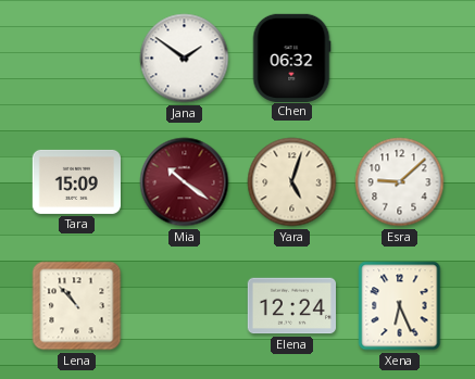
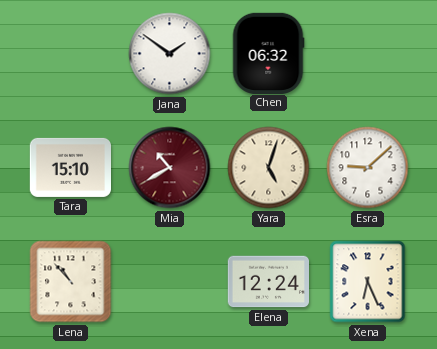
Tara: 15:09 -> 15:10 (70, 167)
Mia: 10:21 -> 10:40 (170, 168)
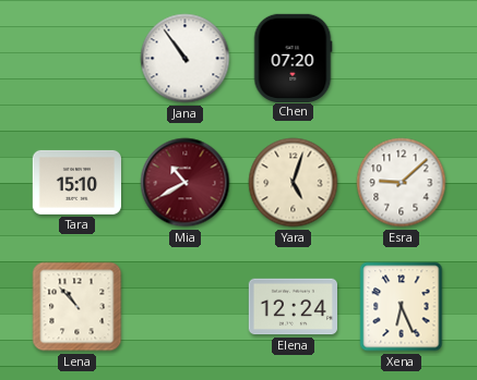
Jana: 1:51 -> 10:54 (186, 59)
Chen: 06:32 -> 07:20 (293, 58)
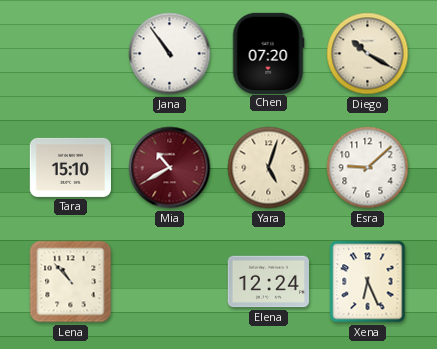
Diego: none -> 10:20 (368, 54)
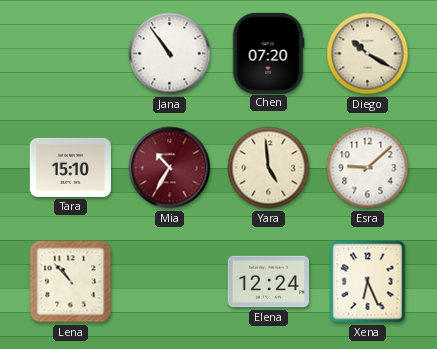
Mia: 10:40 -> 10:35 (170, 168)
Yara: 5:03 -> 4:59 (269, 168)
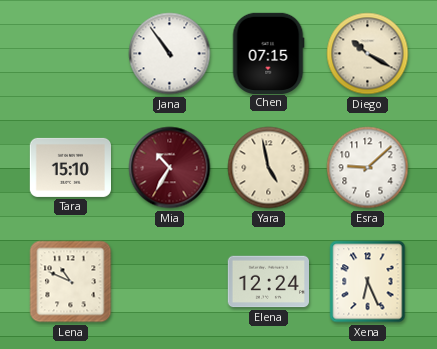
Chen: 07:20 -> 07:15 (268, 53)
Yara: 4:59 -> 4:58 (269, 168)
Lena: 10:53 -> 10:49 (71, 282)
